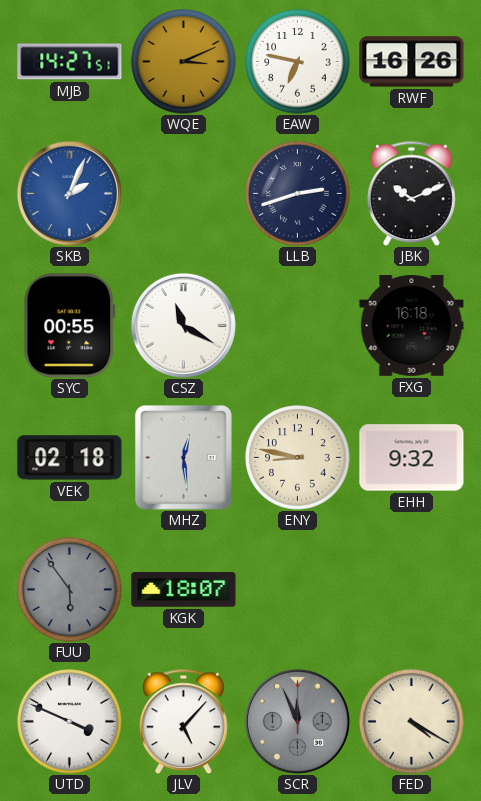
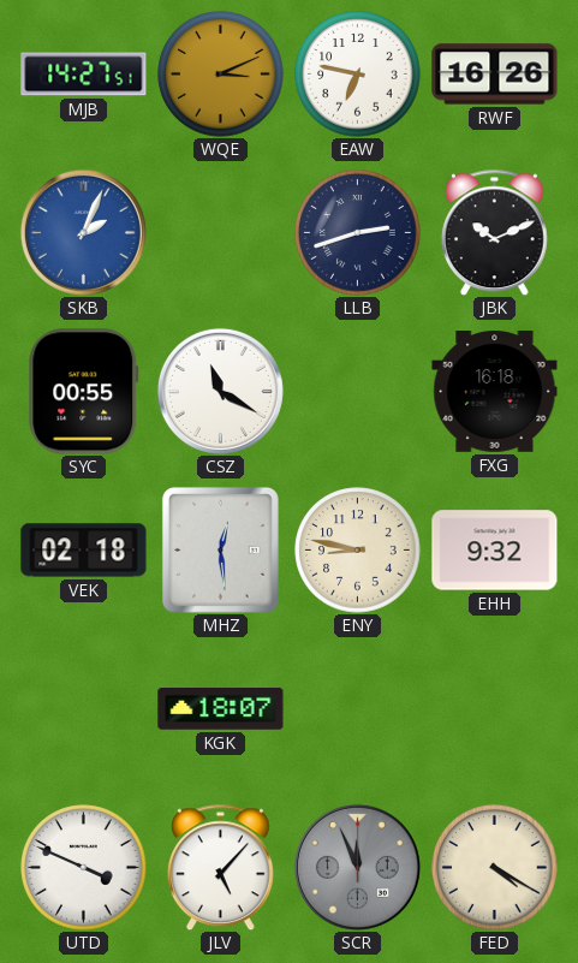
FUU: 5:54 -> none (70, 590)
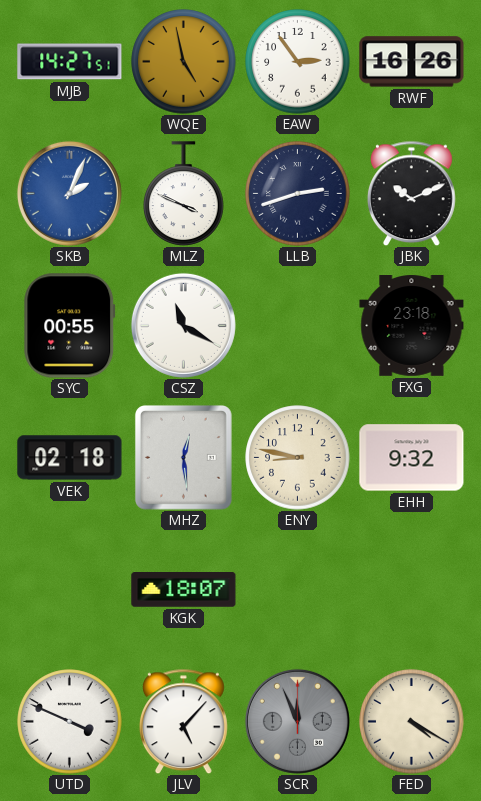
WQE: 3:11 -> 4:58 (184, 62)
EAW: 6:47 -> 2:54 (298, 62)
MLZ: none -> 3:49 (184, 194)
FXG: 16:18 -> 23:18 (412, 326)
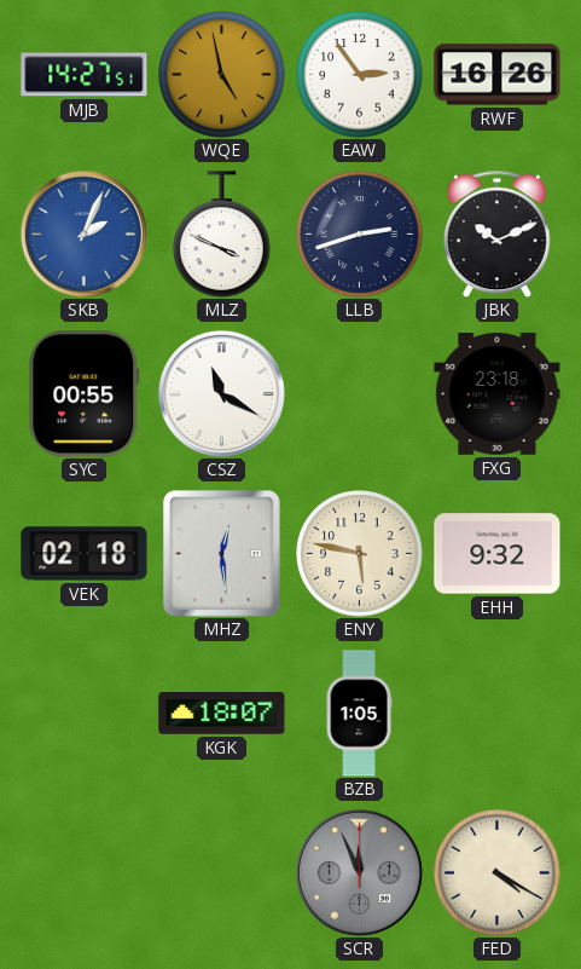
ENY: 8:47 -> 5:47 (360, 554)
BZB: none -> 1:05 (359, 714)
UTD: 3:49 -> none (70, 722)
JLV: 5:07 -> none (183, 721)
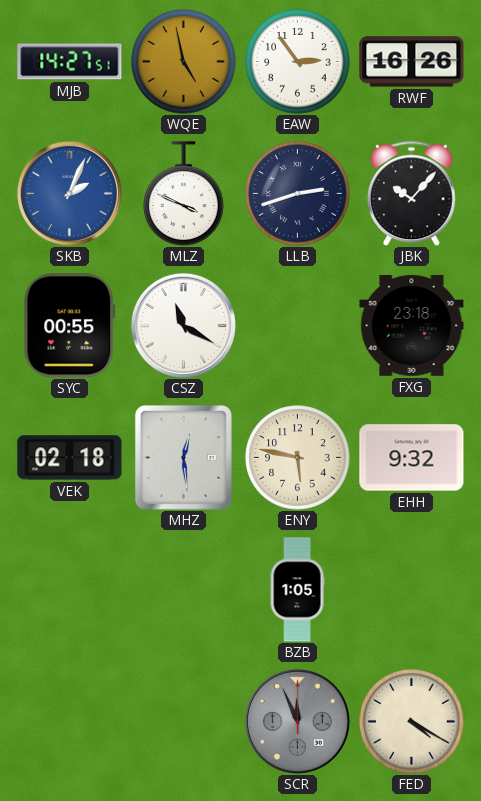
JBK: 10:11 -> 10:07 (411, 193)
KGK: 18:07 -> none (222, 714)
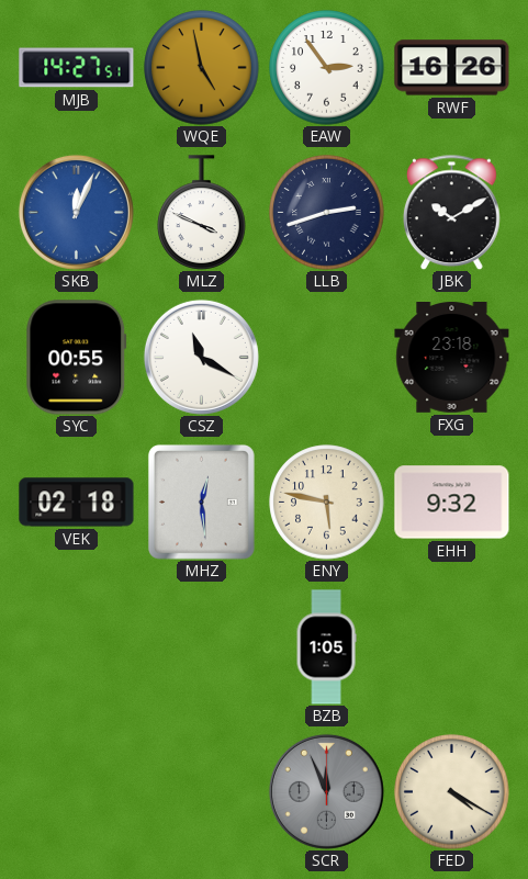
SKB: 2:04 -> 12:04 (76, 212)
JBK: 10:07 -> 10:10 (451, 212)
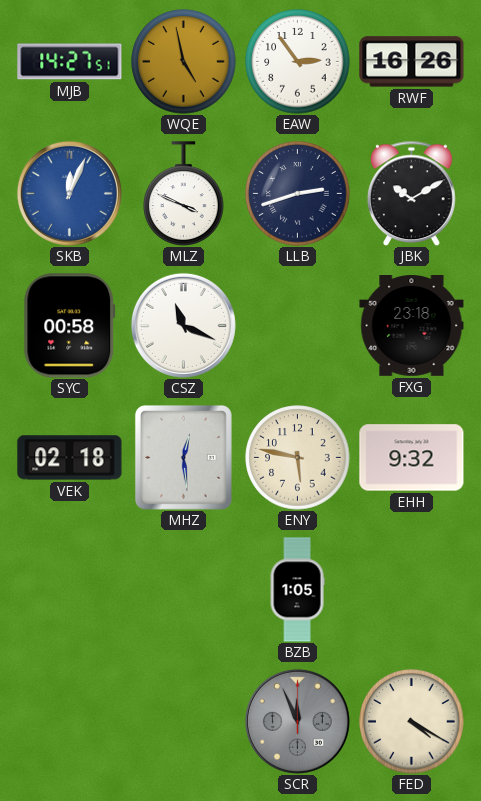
SYC: 00:55 -> 00:58 (70, 326)
CSZ: 11:20 -> 11:19 (183, 325)
